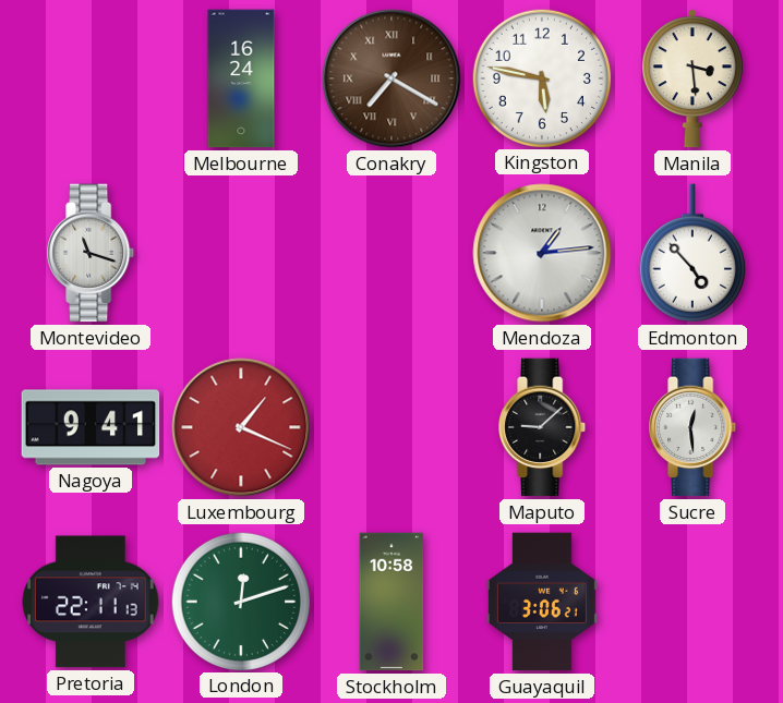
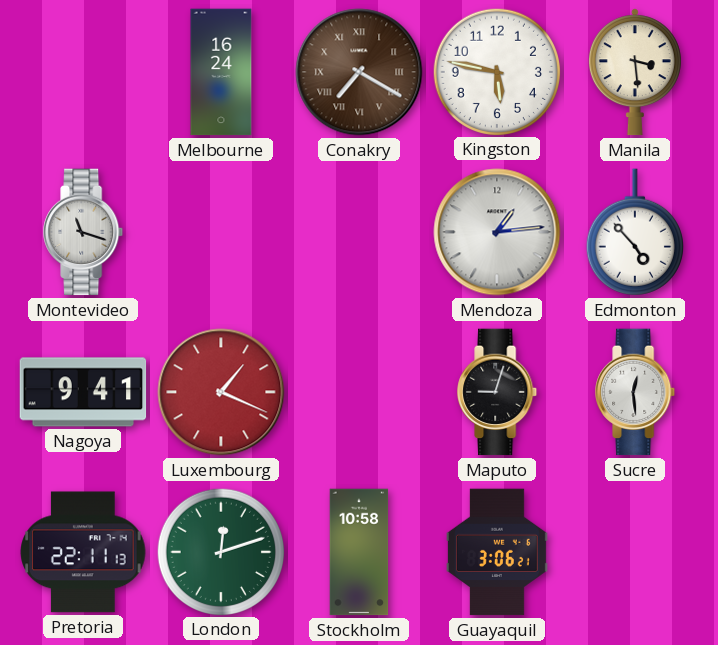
Maputo: 9:08 -> 9:03 (498, 392)
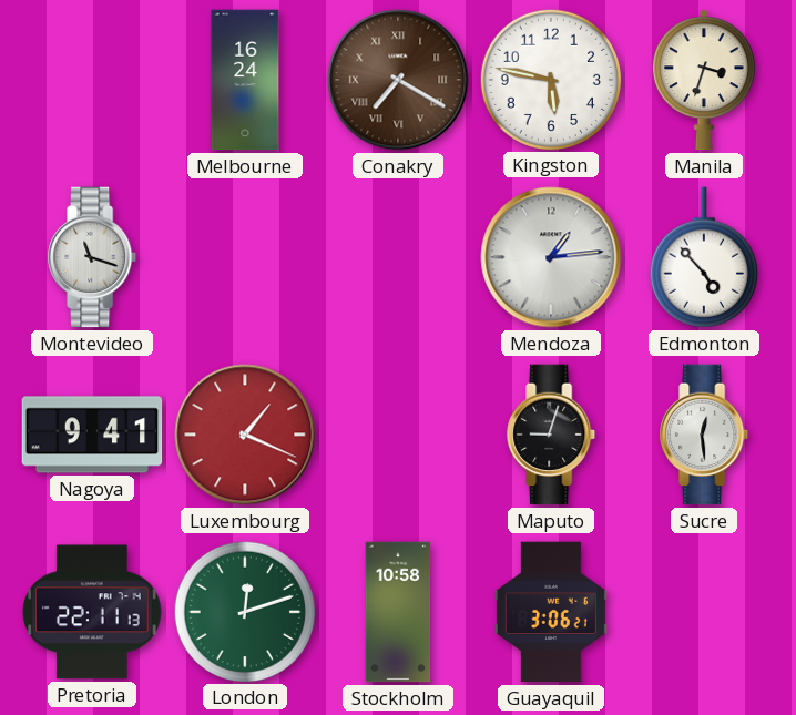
Manila: 3:29 -> 3:33 (704, 80)
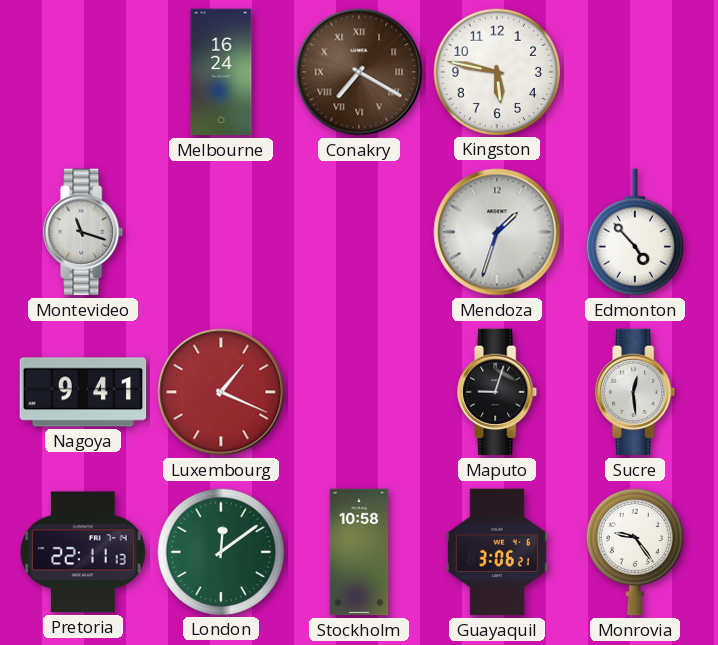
Manila: 3:33 -> none (704, 80)
Mendoza: 1:14 -> 1:33 (497, 232)
London: 12:12 -> 12:09 (220, 551)
Monrovia: none -> 9:24 (635, 552)
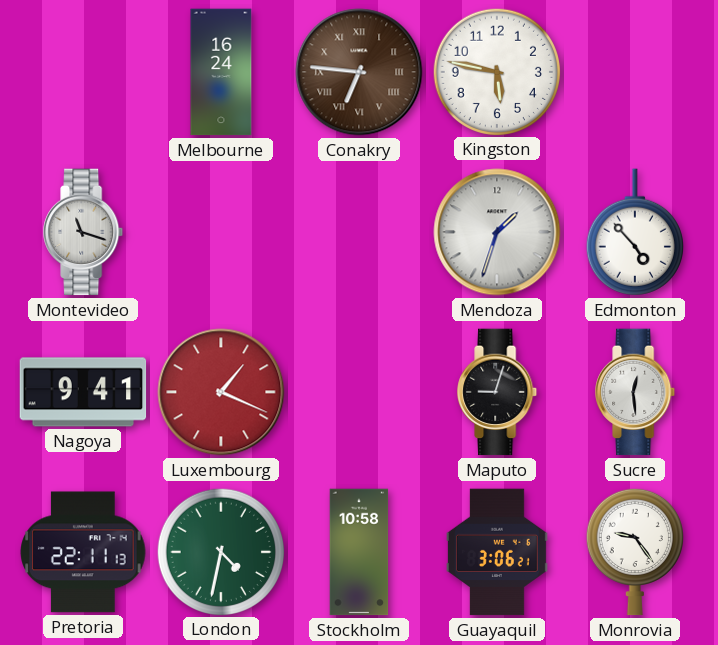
Conakry: 7:20 -> 6:46 (359, 72)
London: 12:09 -> 4:32 (220, 551)
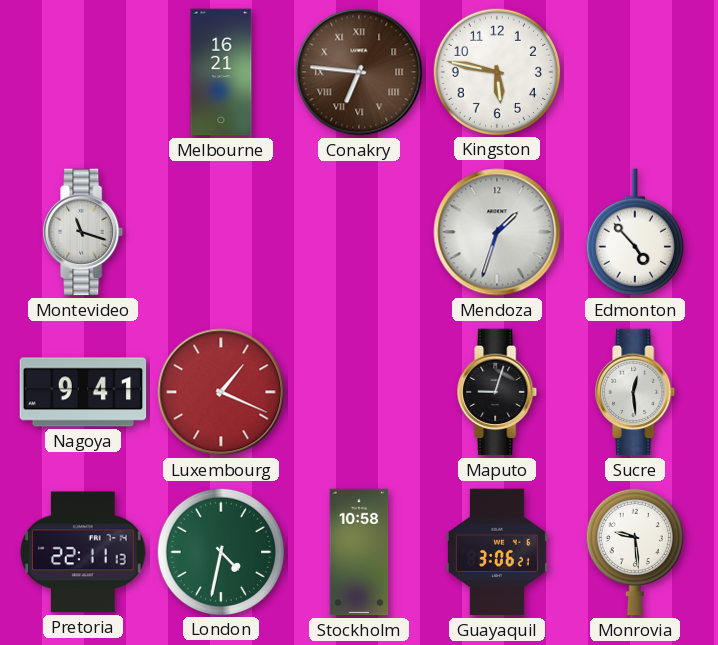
Melbourne: 16:24 -> 16:21 (221, 72)
Monrovia: 9:24 -> 9:29 (635, 552)
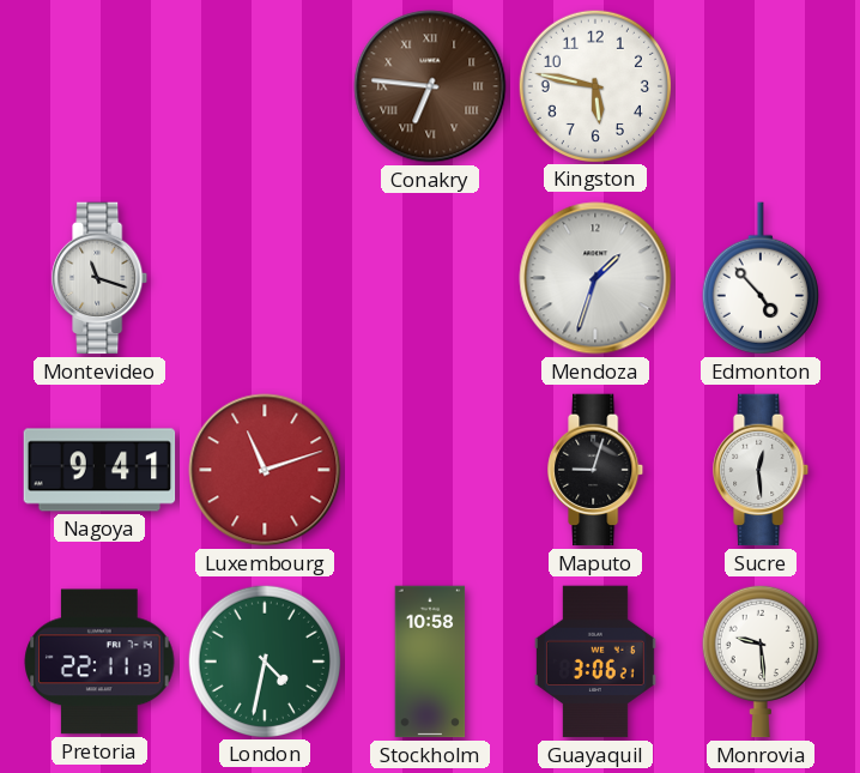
Melbourne: 16:21 -> none (221, 72)
Luxembourg: 1:19 -> 11:12 (265, 470)
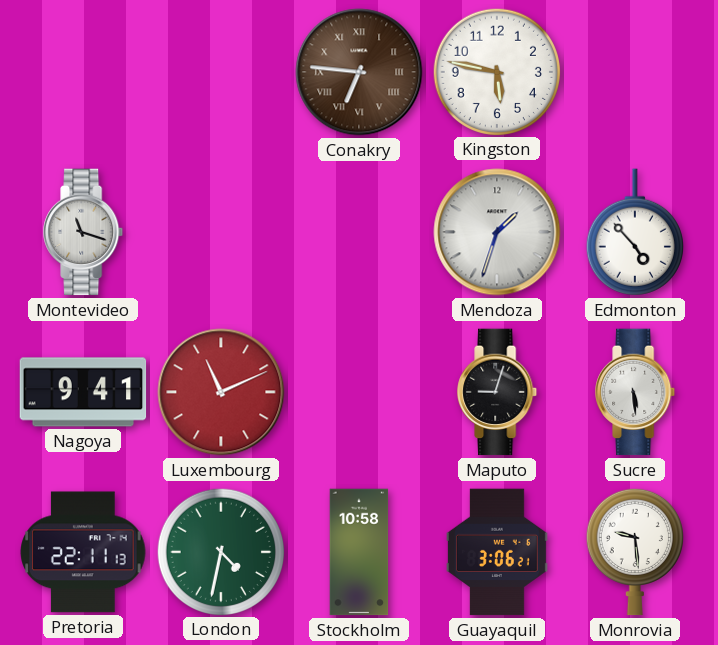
Luxembourg: 11:12 -> 11:11 (221, 392)
Sucre: 12:29 -> 5:29 (636, 392)
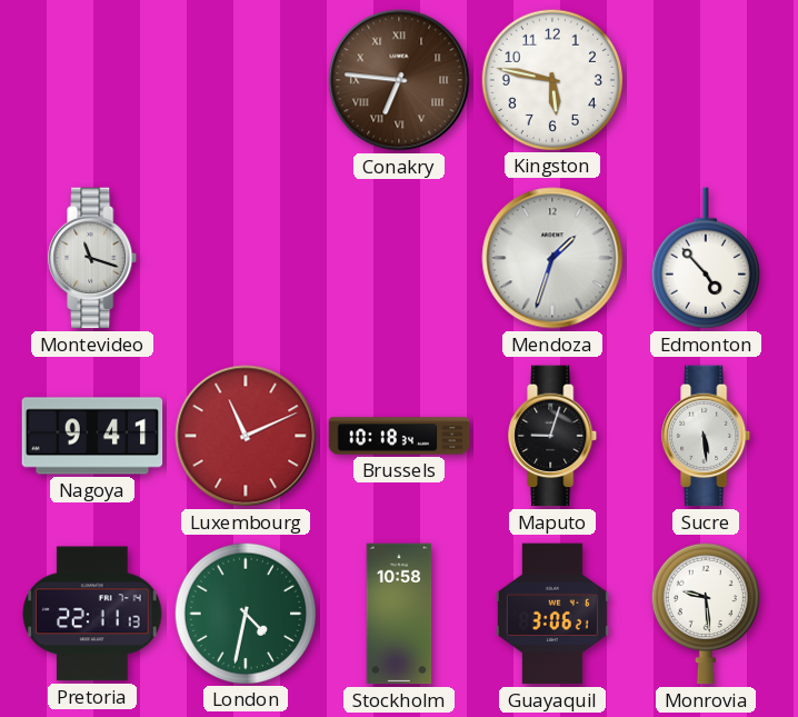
Brussels: none -> 10:18 (399, 436)
